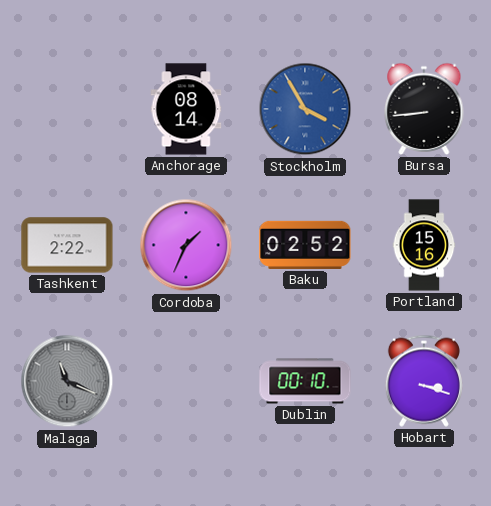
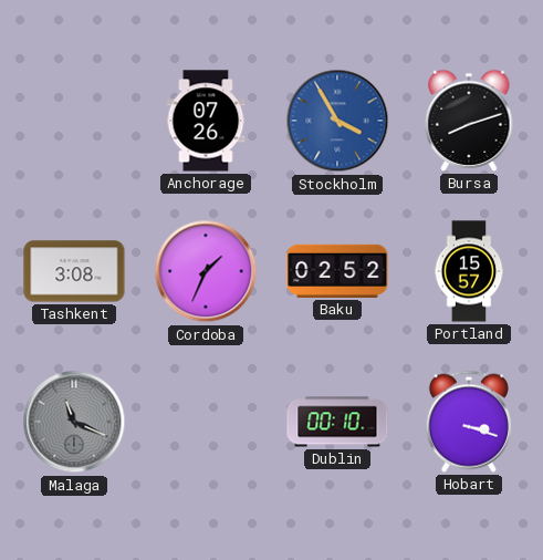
Anchorage: 08:14 -> 07:26 (206, 121)
Bursa: 8:44 -> 8:12 (469, 121)
Tashkent: 2:22 -> 3:08 (74, 271)
Portland: 15:16 -> 15:57 (469, 271)
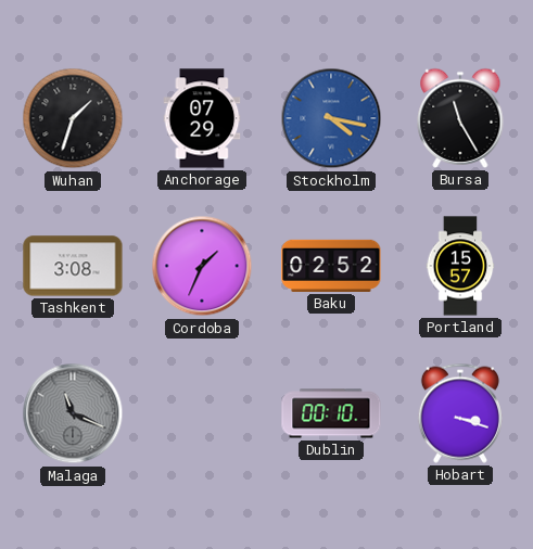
Wuhan: none -> 1:33 (73, 118)
Anchorage: 07:26 -> 07:29 (202, 118)
Stockholm: 3:55 -> 4:17 (331, 118)
Bursa: 8:12 -> 11:25 (460, 118)
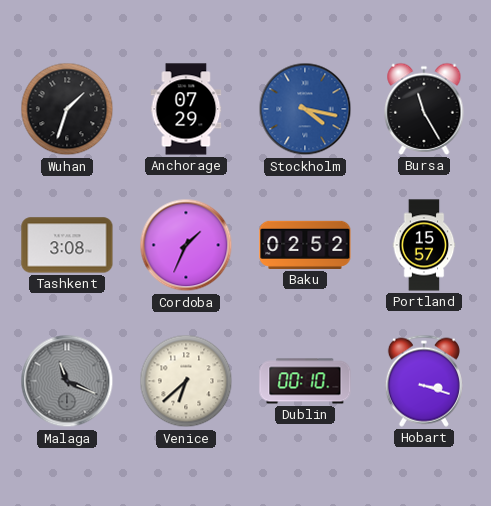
Venice: none -> 6:38 (186, 381)
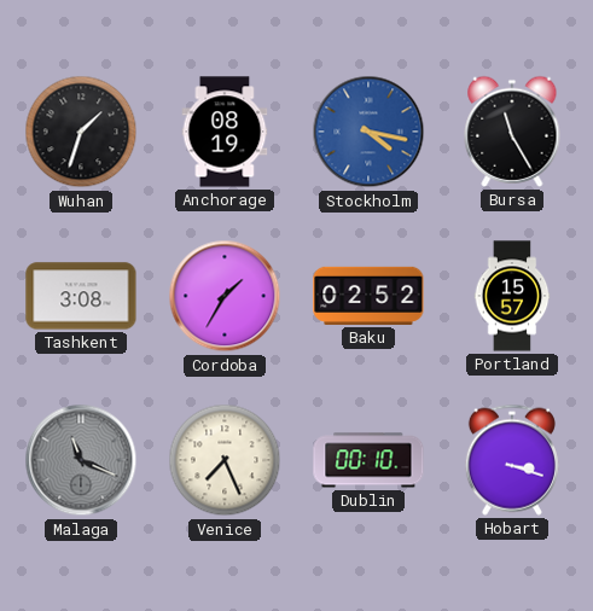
Anchorage: 07:29 -> 08:19 (225, 132)
Cordoba: 1:34 -> 1:35 (225, 296)
Venice: 6:38 -> 7:26 (225, 460)
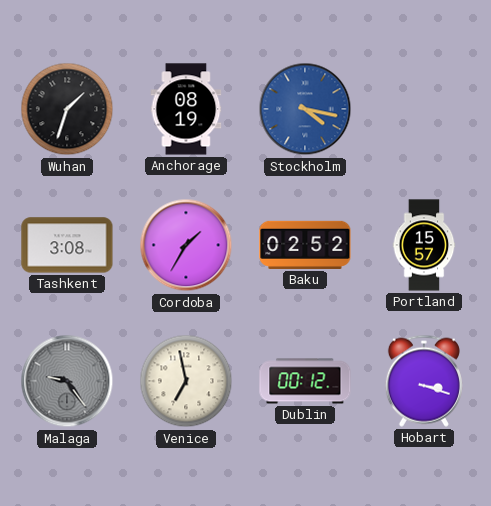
Bursa: 11:25 -> none (512, 132)
Malaga: 11:19 -> 9:24 (67, 381)
Venice: 7:26 -> 6:58 (186, 381)
Dublin: 00:10 -> 00:12 (305, 381)
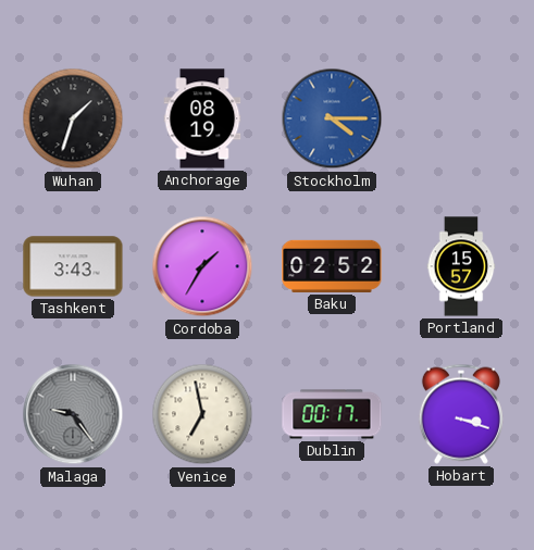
Stockholm: 4:17 -> 4:15 (332, 118)
Tashkent: 3:08 -> 3:43 (73, 266)
Dublin: 00:12 -> 00:17 (332, 414)
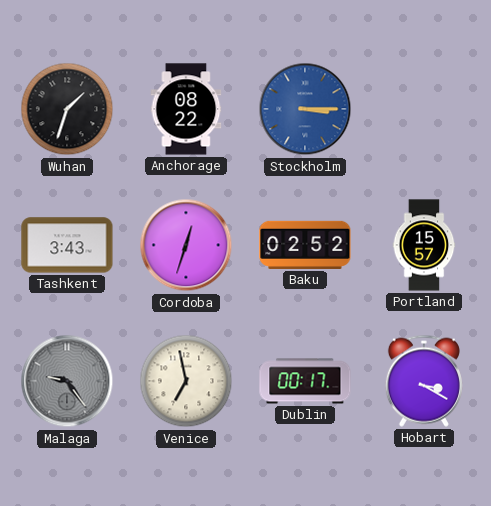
Anchorage: 08:19 -> 08:22 (186, 109)
Stockholm: 4:15 -> 3:15 (305, 109)
Cordoba: 1:35 -> 12:33 (186, 245)
Hobart: 3:18 -> 3:20 (424, 381)
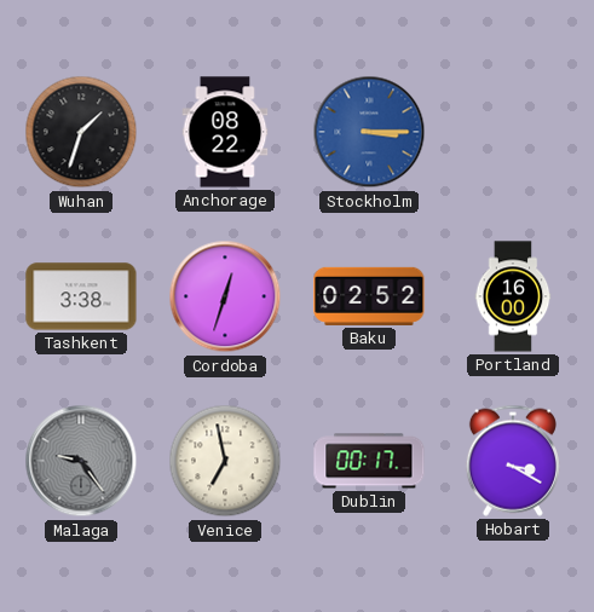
Tashkent: 3:43 -> 3:38 (81, 296)
Portland: 15:57 -> 16:00 (513, 296)
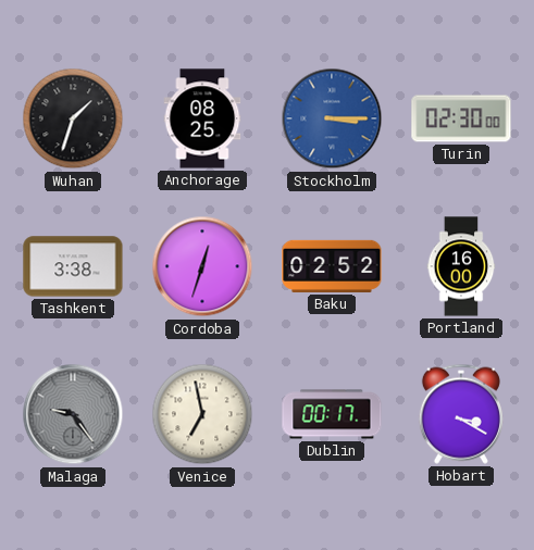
Anchorage: 08:22 -> 08:25 (202, 118)
Turin: none -> 02:30 (461, 118)
